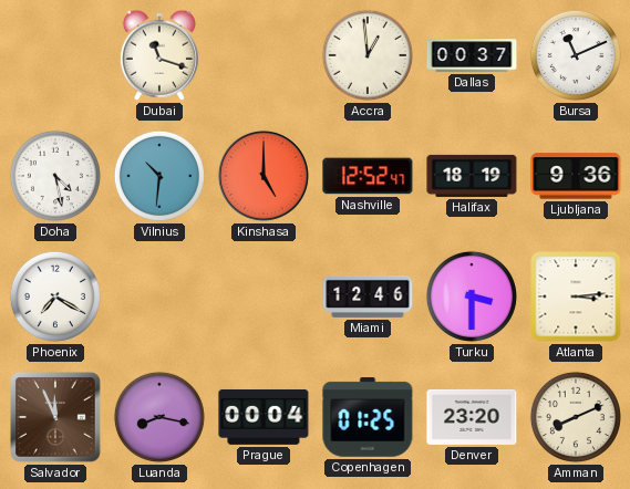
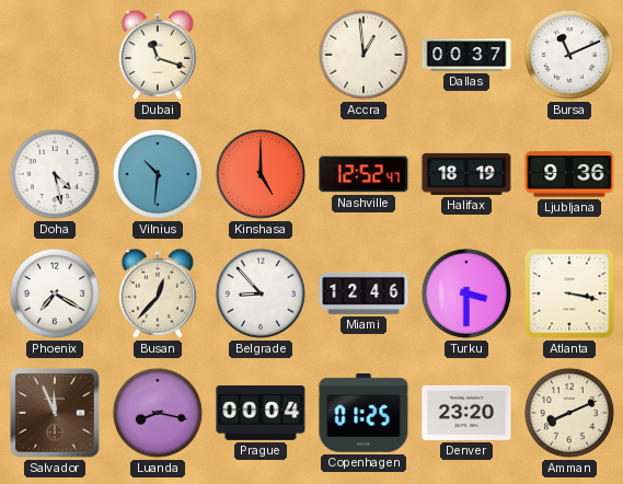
Busan: none -> 12:37 (158, 293)
Belgrade: none -> 8:53 (261, 293)
Atlanta: 3:14 -> 3:17 (569, 293)
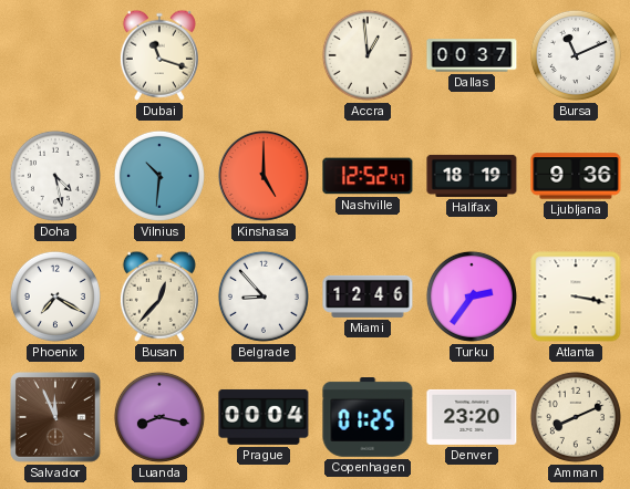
Turku: 3:30 -> 2:36 (472, 296)
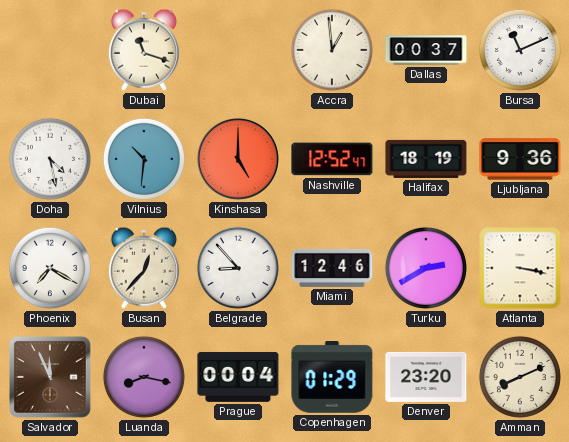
Turku: 2:36 -> 2:40 (426, 268)
Copenhagen: 01:25 -> 01:29 (332, 378)
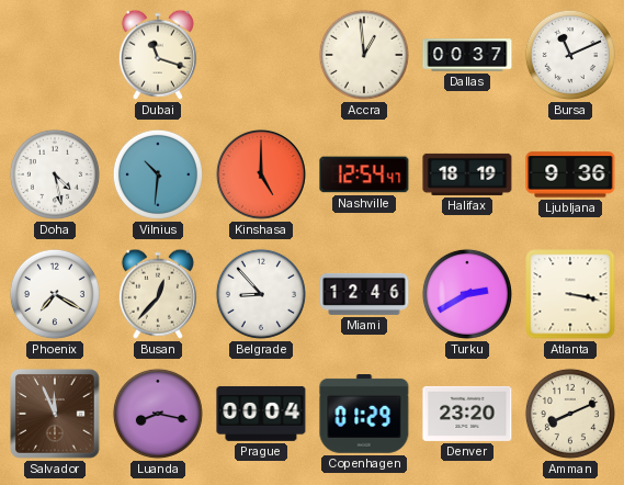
Nashville: 12:52 -> 12:54 (364, 174)
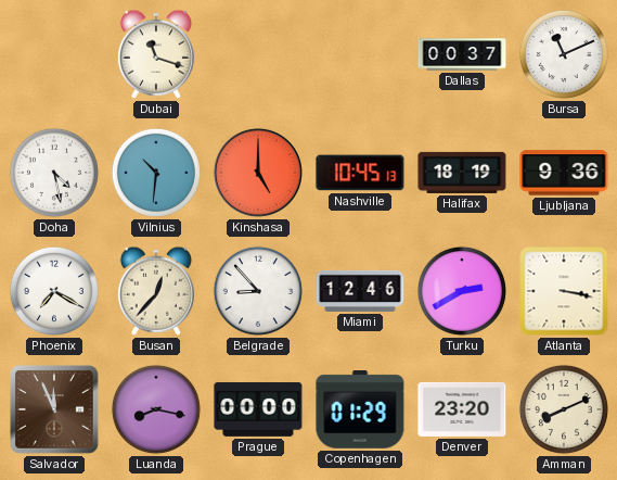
Accra: 12:59 -> none (364, 55)
Nashville: 12:54 -> 10:45 (360, 173)
Prague: 00:04 -> 00:00 (258, 409)
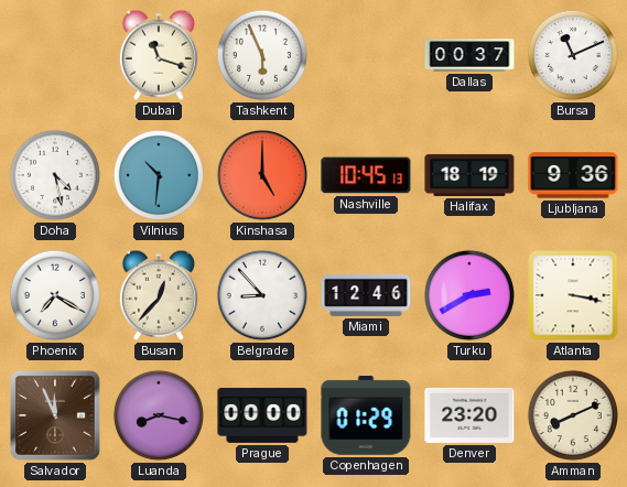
Tashkent: none -> 5:56 (262, 55)
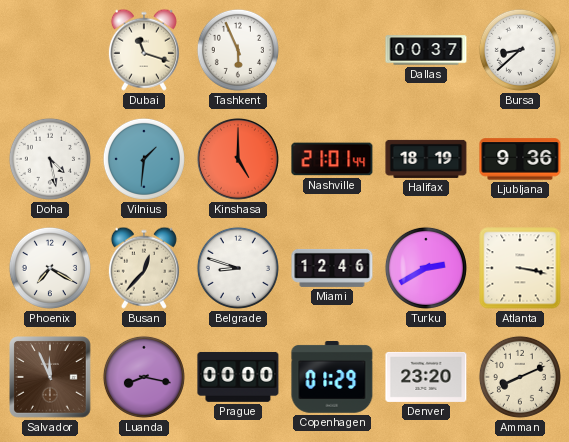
Bursa: 11:11 -> 8:38 (520, 50)
Vilnius: 10:31 -> 1:31 (144, 159)
Nashville: 10:45 -> 21:01 (332, 159)
Belgrade: 8:53 -> 8:48 (238, 268)
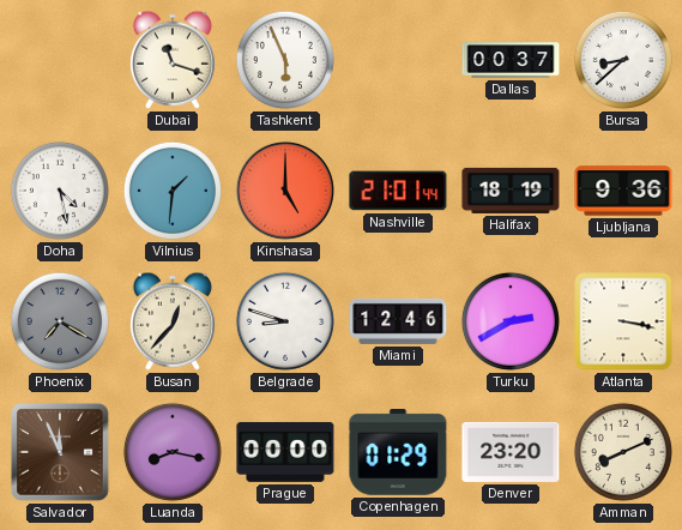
Phoenix dial: white -> grey (60, 321)
